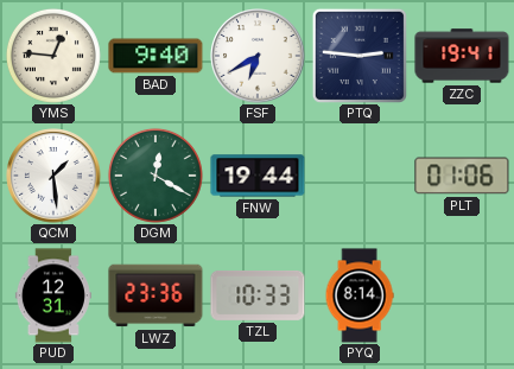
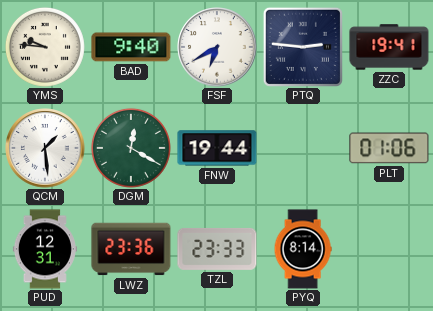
YMS: 12:46 -> 9:46 (45, 47)
TZL: 10:33 -> 23:33 (217, 249)
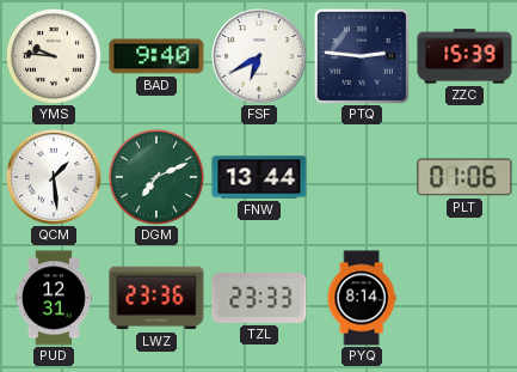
ZZC: 19:41 -> 15:39 (464, 56)
DGM: 12:20 -> 7:11 (156, 177)
FNW: 19:44 -> 13:44 (259, 177)
